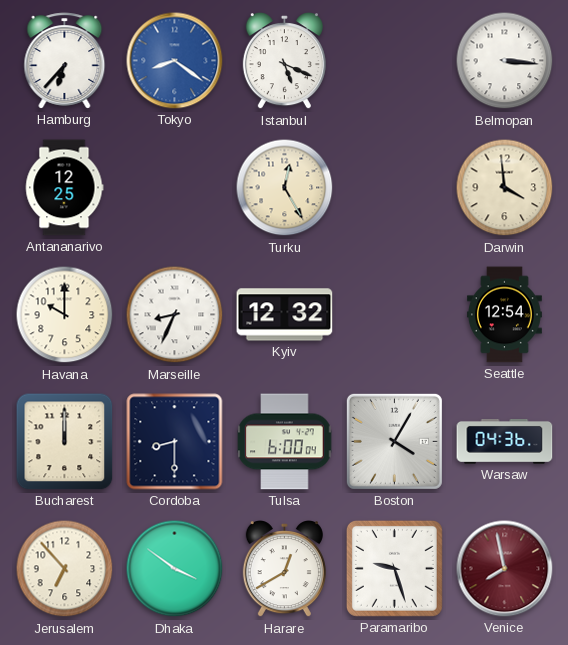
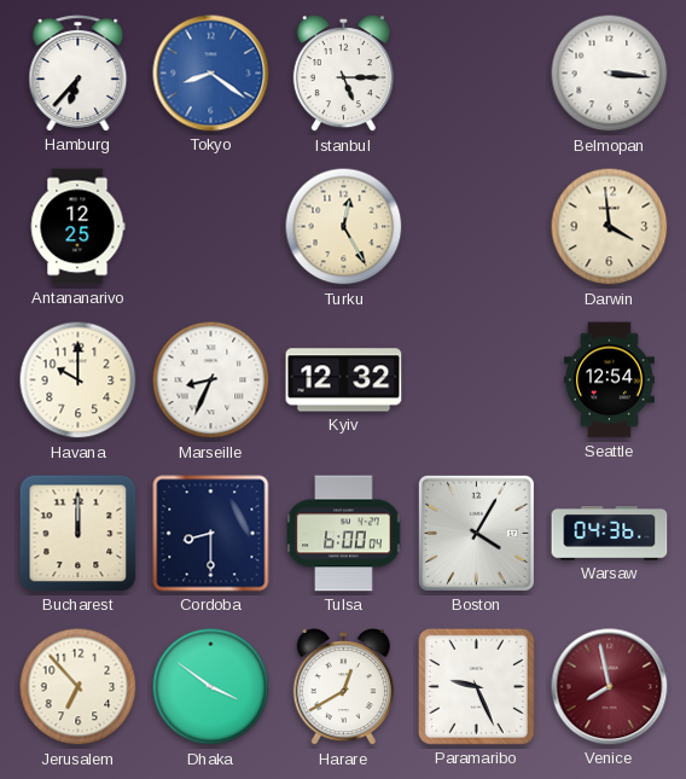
Istanbul: 5:19 -> 5:15 (343, 75)
Paramaribo: 9:27 -> 9:26 (476, 686)
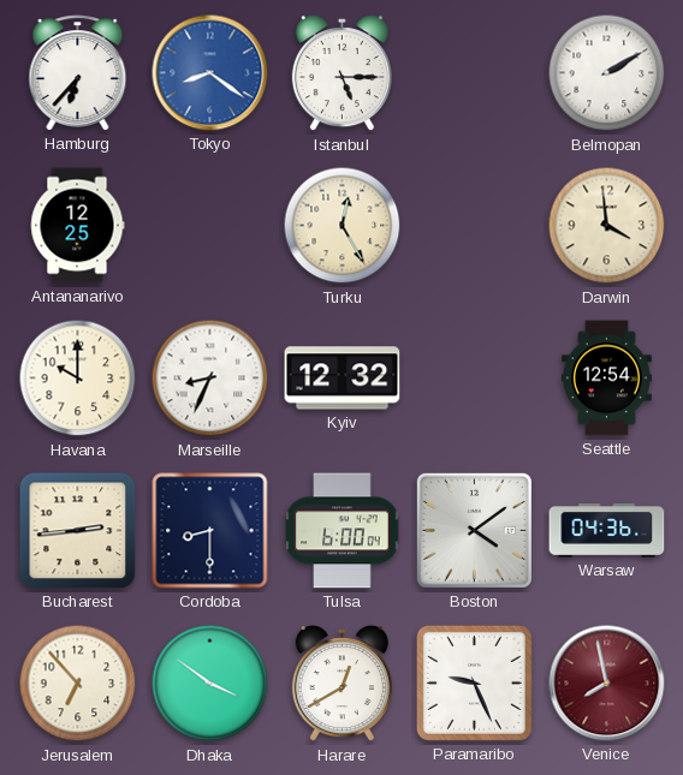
Belmopan: 3:16 -> 2:10 (607, 73)
Bucharest: 12:00 -> 2:44 (78, 531)
Boston: 4:05 -> 4:09 (474, 530)
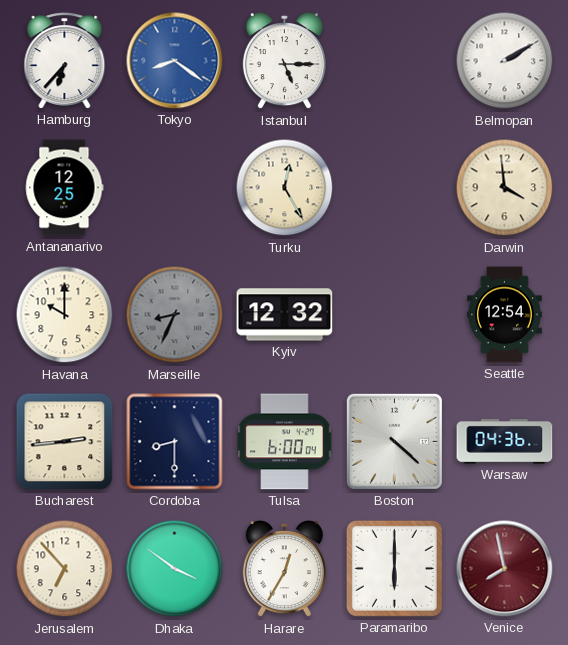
Marseille dial: white -> grey (175, 315)
Boston: 4:09 -> 4:22 (394, 441)
Harare: 12:40 -> 12:35 (284, 570)
Paramaribo: 9:26 -> 6:00 (394, 568)
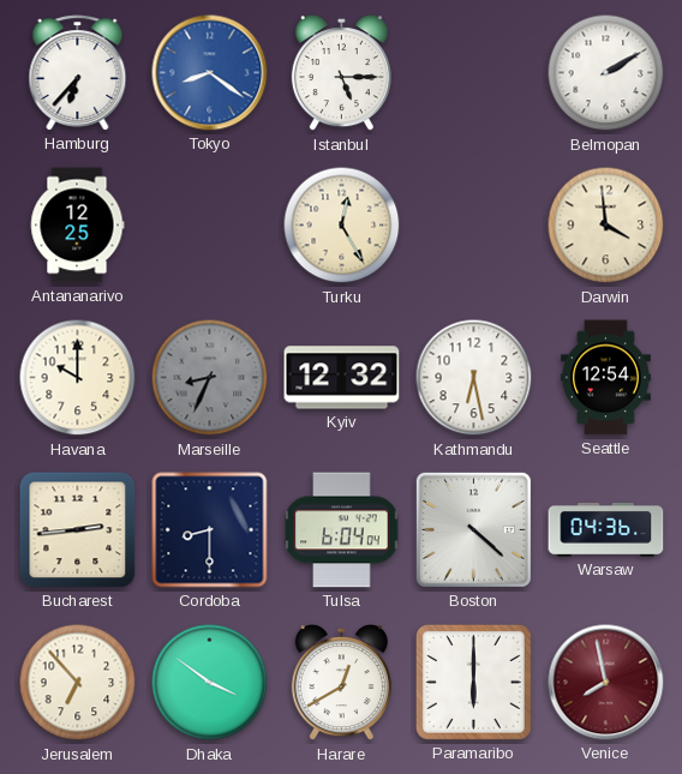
Kathmandu: none -> 6:28 (474, 378)
Tulsa: 6:00 -> 6:04 (342, 530)
Harare: 12:35 -> 12:40 (341, 684)
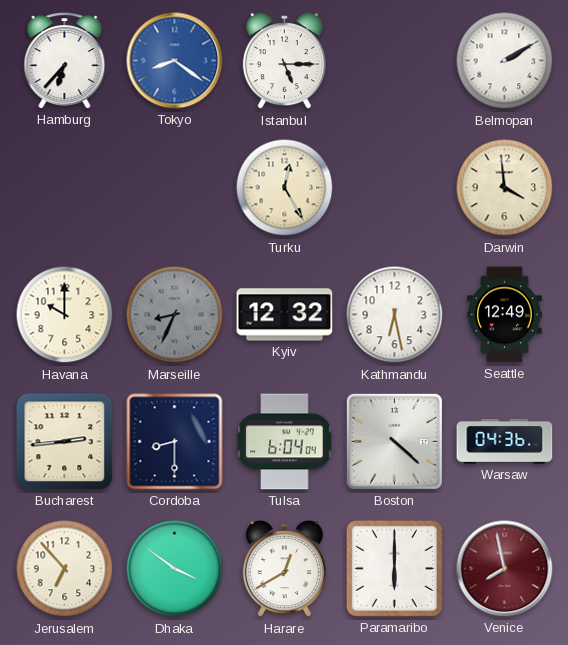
Antananarivo: 12:25 -> none (77, 226)
Seattle: 12:54 -> 12:49 (504, 315)
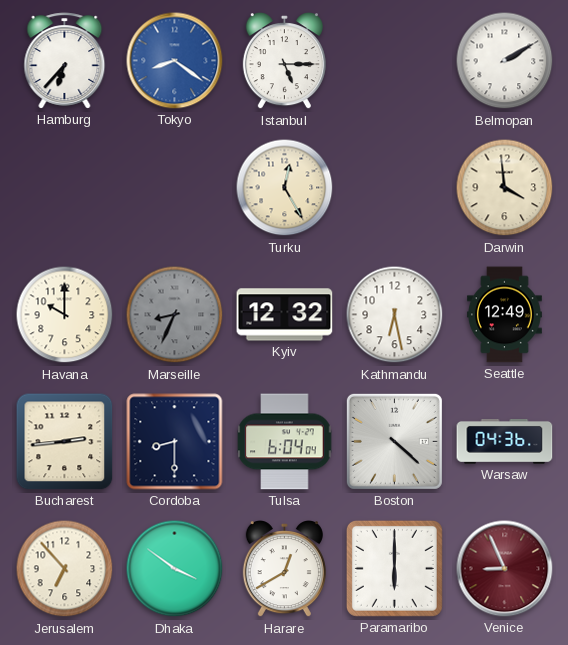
Venice: 7:58 -> 8:56 (505, 569)
